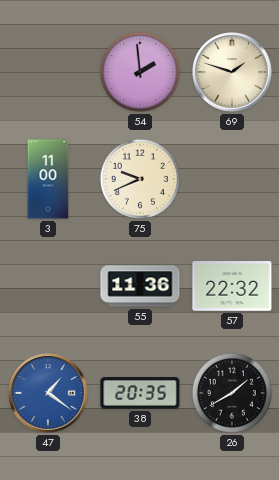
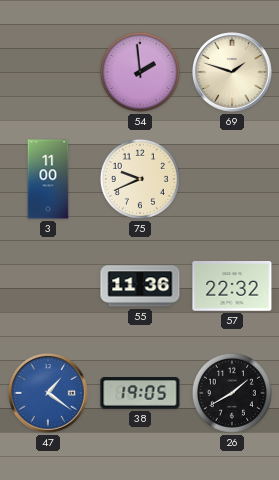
38: 20:35 -> 19:05 (140, 393)
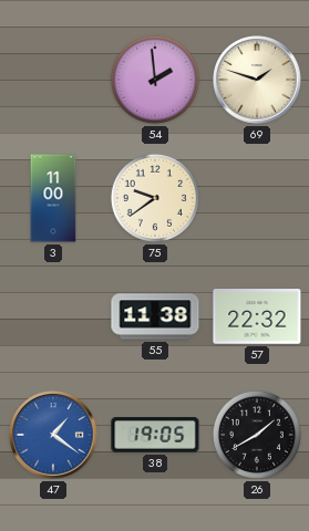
75: 9:41 -> 9:39 (155, 198)
55: 11:36 -> 11:38 (155, 316)
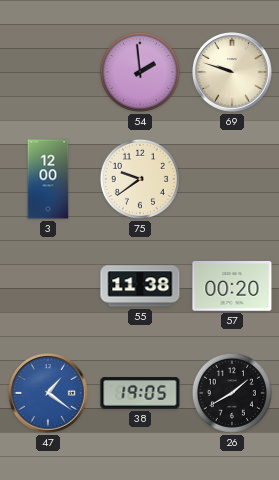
69: 1:48 -> 9:48 (232, 72)
3: 11:00 -> 12:00 (48, 179)
57: 22:32 -> 00:20 (232, 287)
